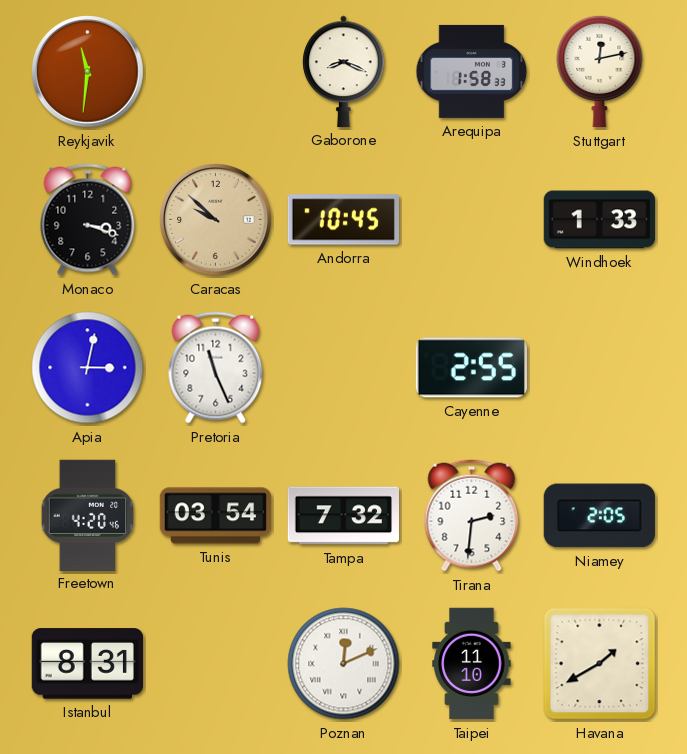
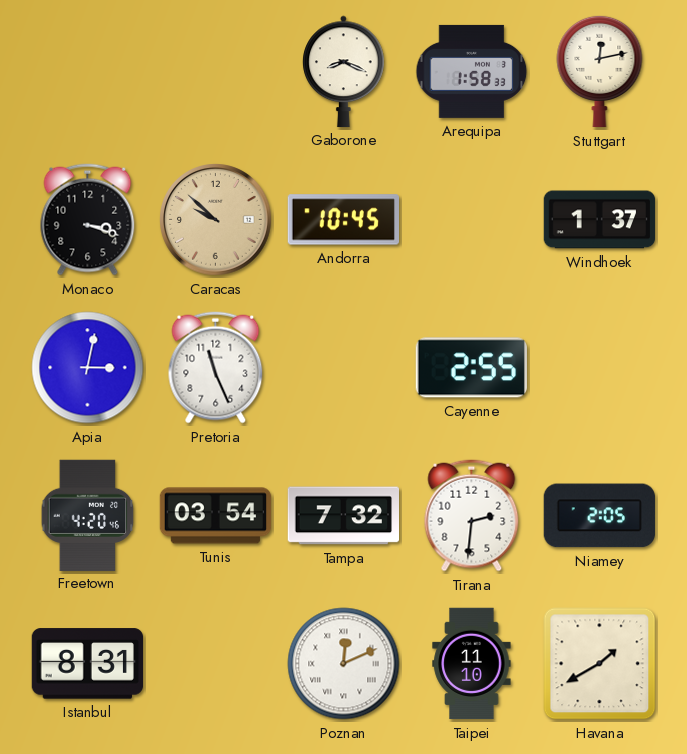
Reykjavik: 11:31 -> none (88, 72)
Windhoek: 1:33 -> 1:37 (600, 220)
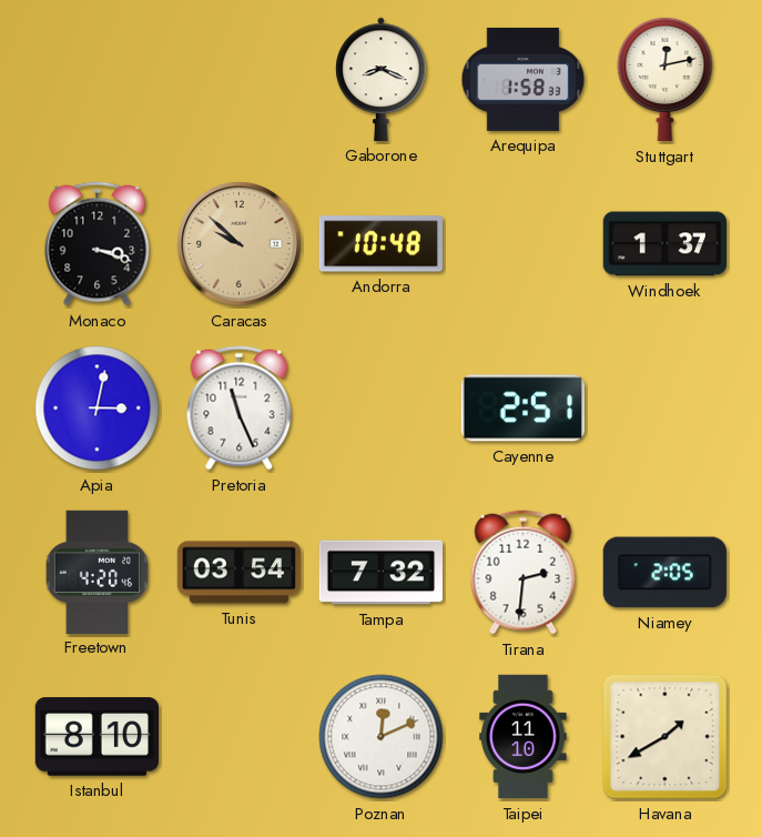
Andorra: 10:45 -> 10:48 (380, 244)
Cayenne: 2:55 -> 2:51 (522, 409)
Istanbul: 8:31 -> 8:10 (96, 737)
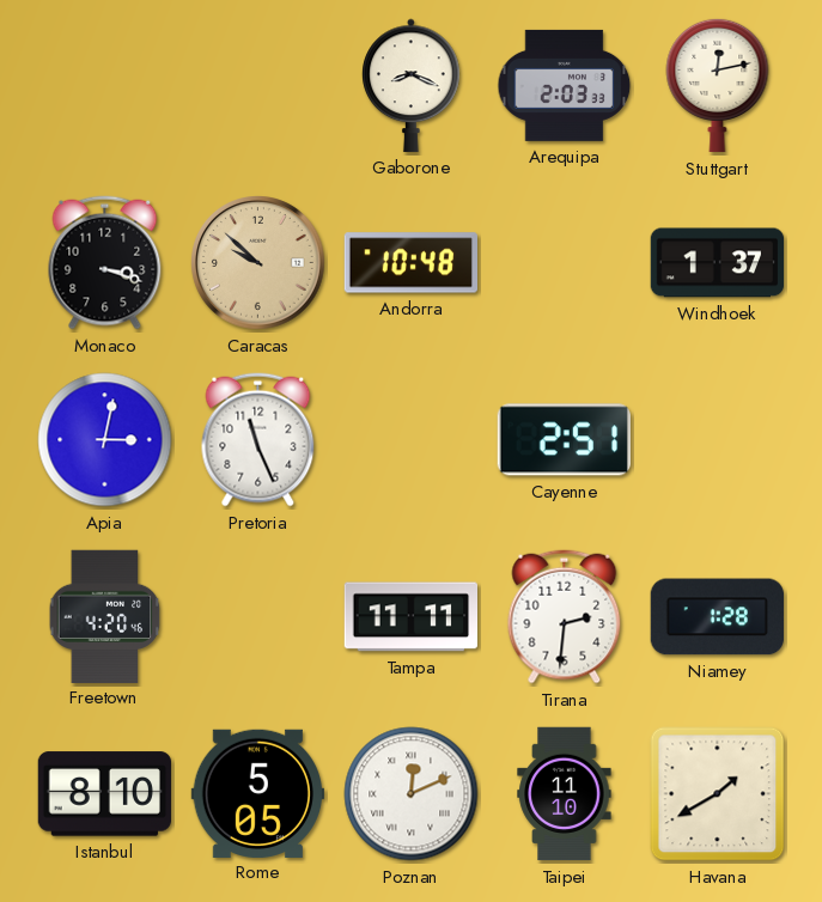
Arequipa: 1:58 -> 2:03 (565, 85)
Tunis: 03:54 -> none (240, 573)
Tampa: 7:32 -> 11:11 (410, 617)
Niamey: 2:05 -> 1:28 (717, 617)
Rome: none -> 5:05 (257, 793)
